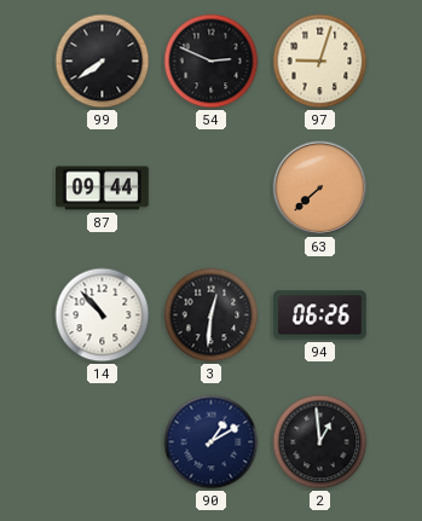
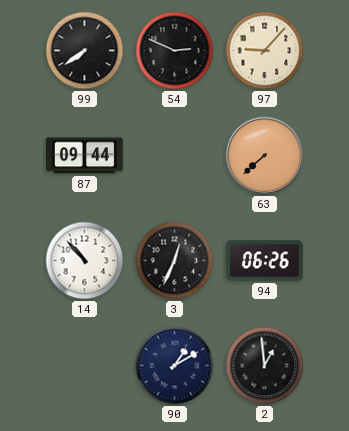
97: 9:03 -> 9:07 (265, 51)
3: 12:31 -> 12:34 (175, 261)
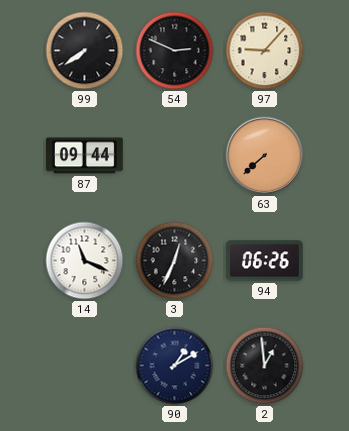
14: 10:53 -> 11:19 (85, 261)
